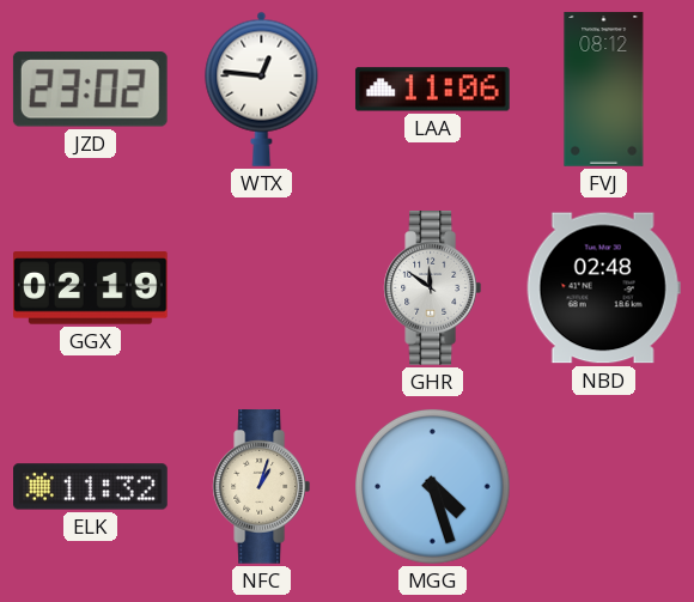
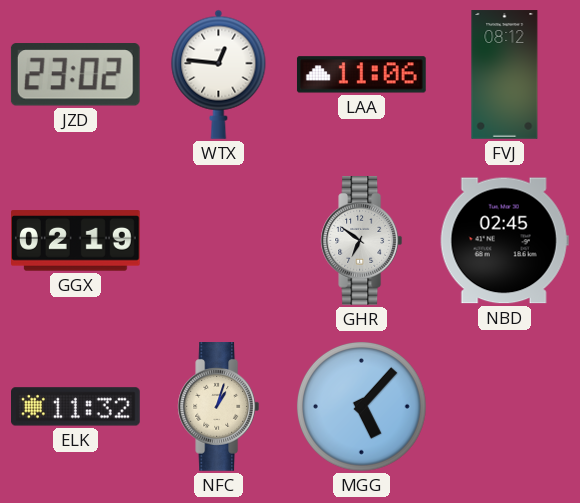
GHR: 11:51 -> 6:51 (362, 241)
NBD: 02:48 -> 02:45 (504, 241)
MGG: 4:27 -> 5:07 (361, 406)
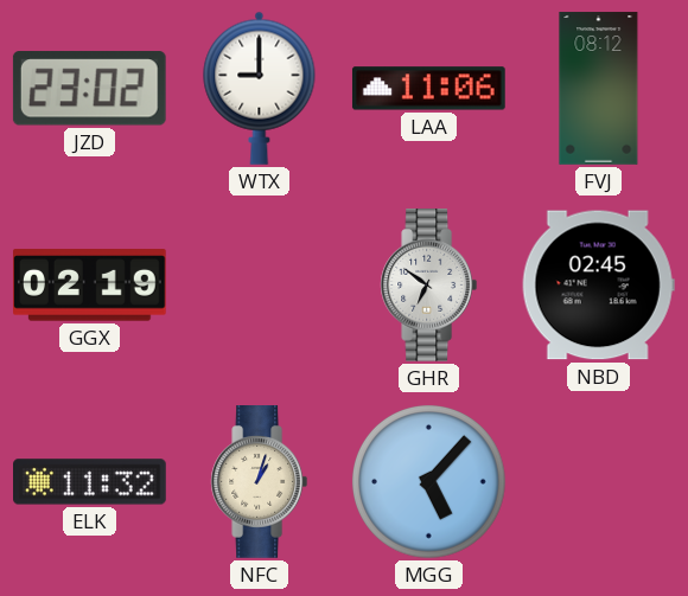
WTX: 12:46 -> 9:00 (260, 88)
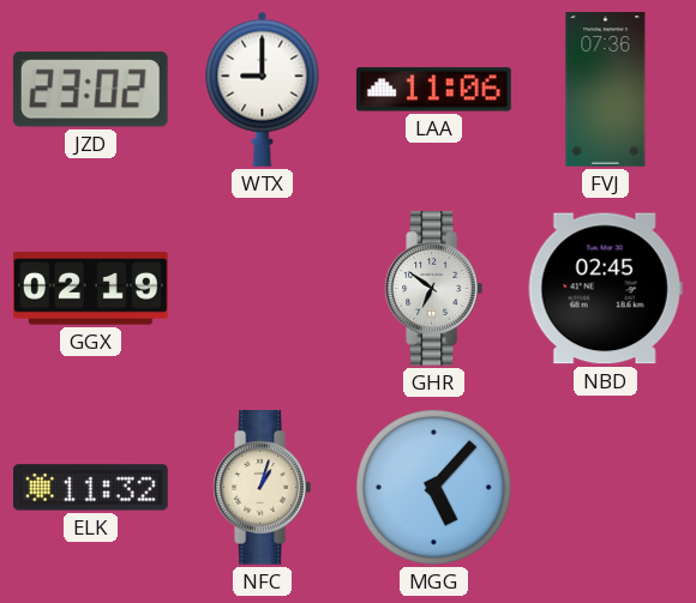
FVJ: 08:12 -> 07:36 (606, 90)
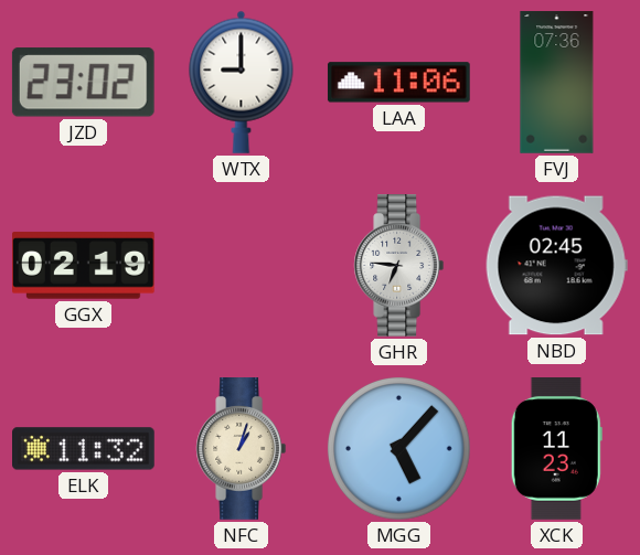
GHR: 6:51 -> 6:46 (399, 266)
XCK: none -> 11:23 (556, 449)
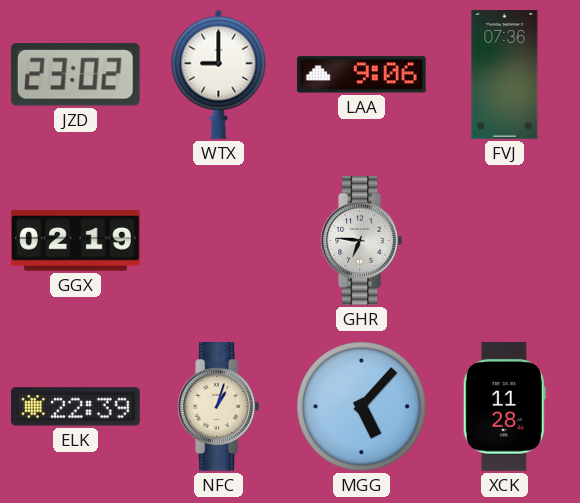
LAA: 11:06 -> 9:06 (361, 75)
NBD: 02:45 -> none (556, 266)
ELK: 11:32 -> 22:39 (76, 407)
XCK: 11:23 -> 11:28 (504, 407)
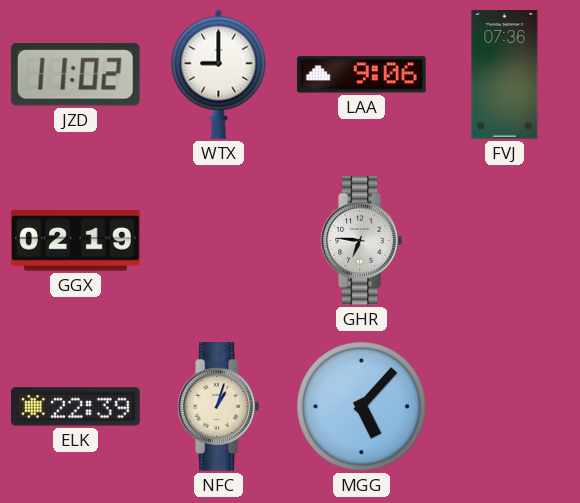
JZD: 23:02 -> 11:02 (75, 75)
XCK: 11:28 -> none (504, 407)
